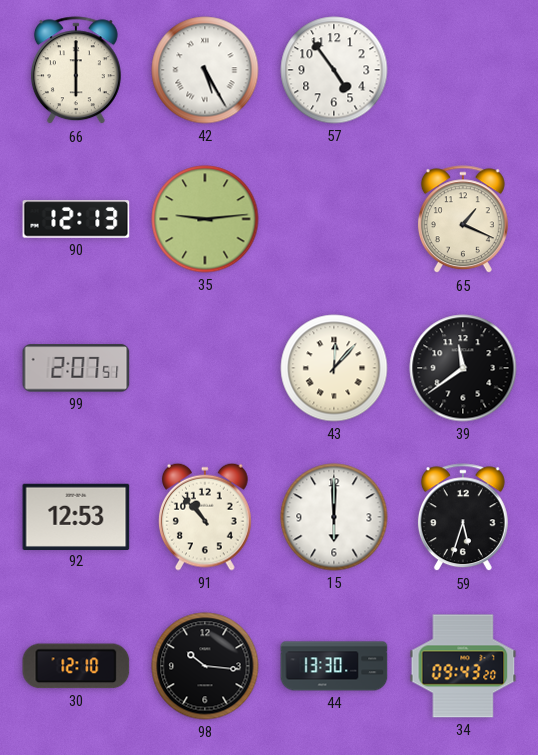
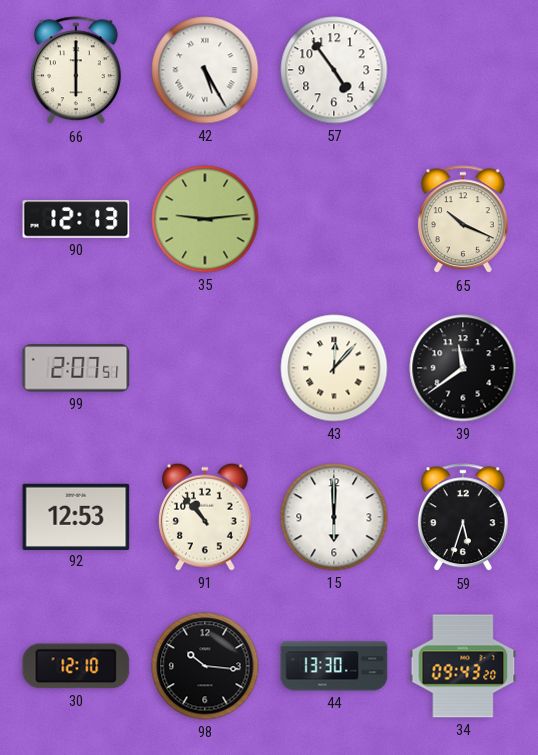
65: 1:19 -> 10:19 (463, 220)
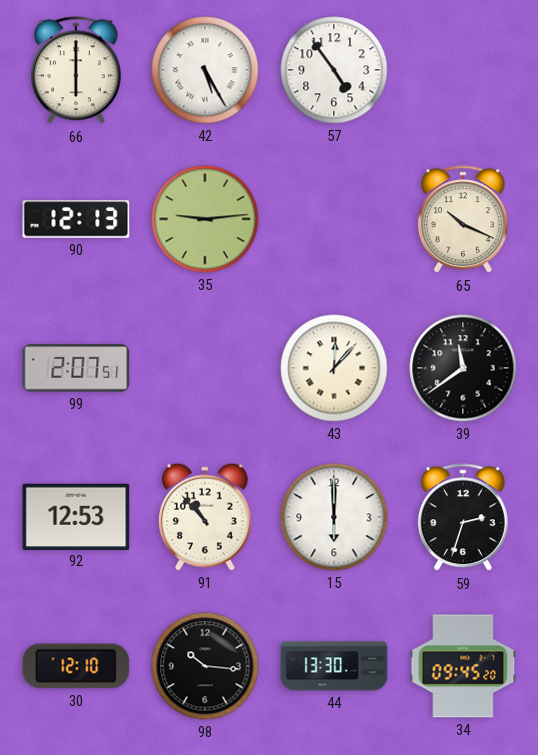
59: 5:33 -> 2:33 (463, 518)
34: 09:43 -> 09:45 (463, 666)
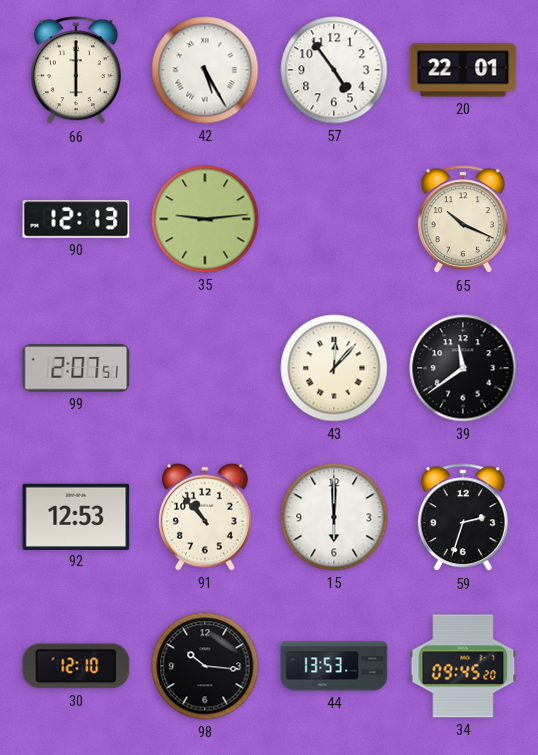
20: none -> 22:01 (463, 70)
44: 13:30 -> 13:53 (334, 666)
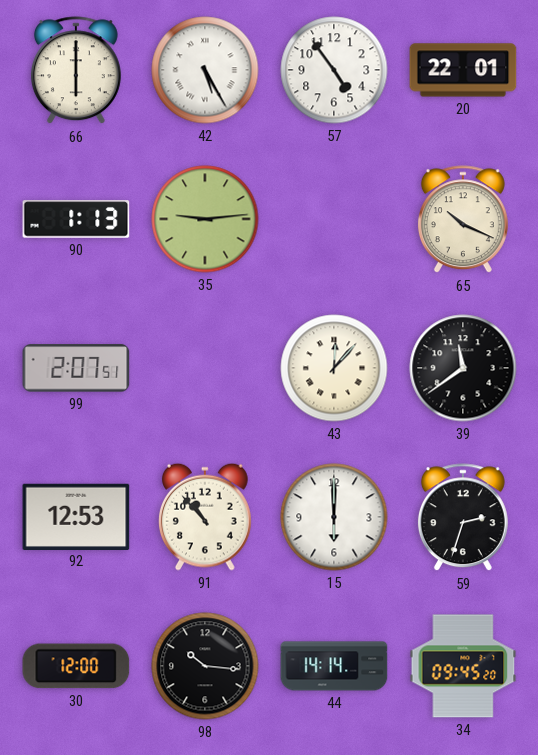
90: 12:13 -> 1:13 (76, 219)
30: 12:10 -> 12:00 (76, 666)
44: 13:53 -> 14:14 (334, 666)
